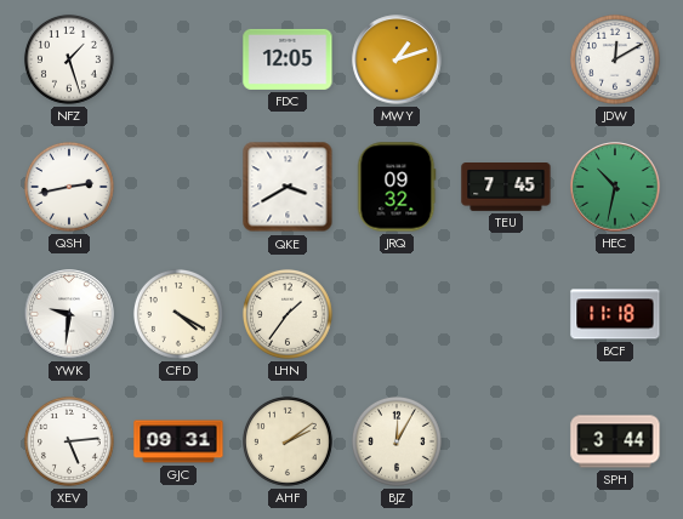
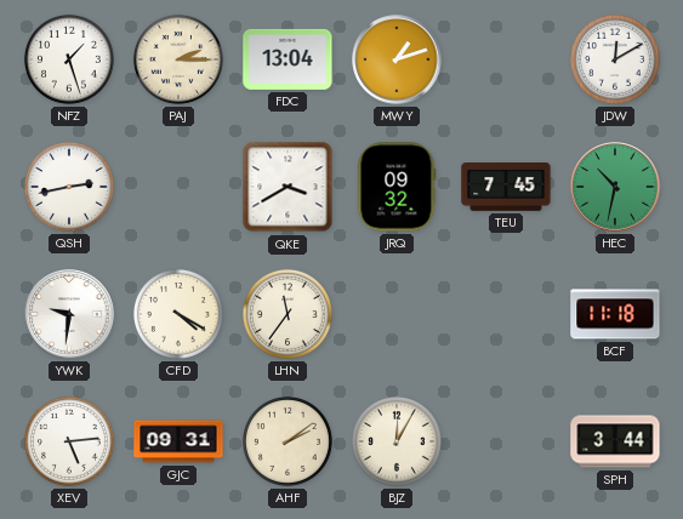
PAJ: none -> 2:15 (178, 59)
FDC: 12:05 -> 13:04 (288, 59)
LHN: 1:36 -> 11:36 (288, 314)
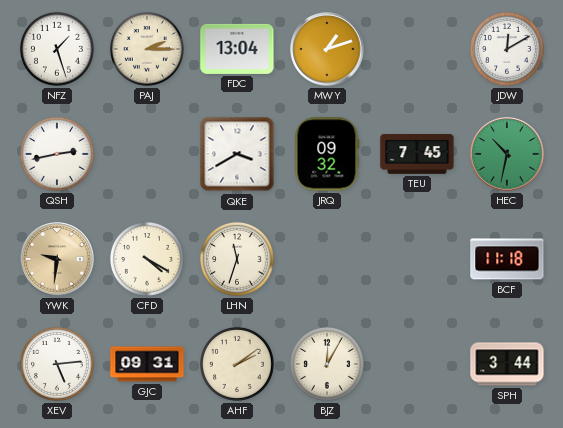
YWK dial: white -> champagne (57, 259)
LHN: 11:36 -> 11:33 (237, 259)
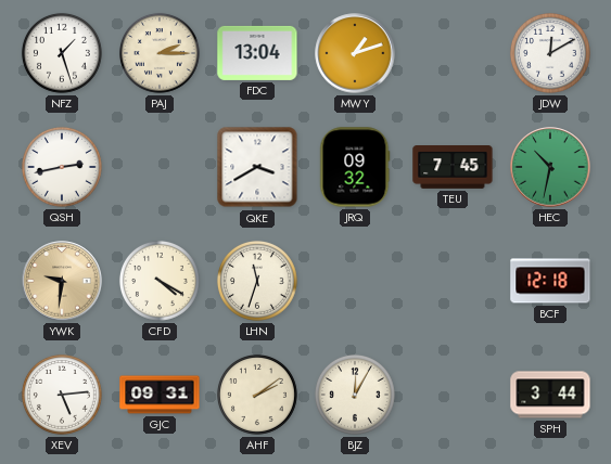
BCF: 11:18 -> 12:18 (550, 281)
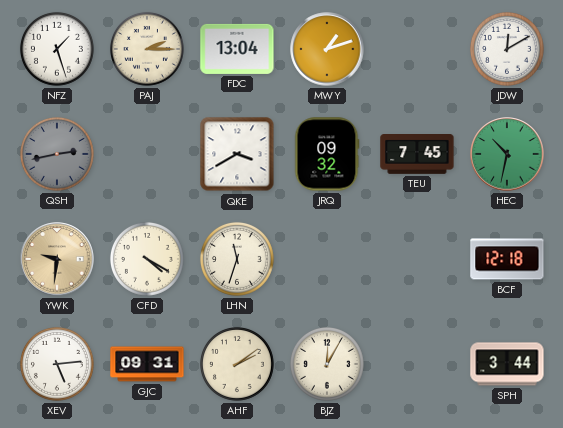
QSH dial: white -> grey (57, 154)
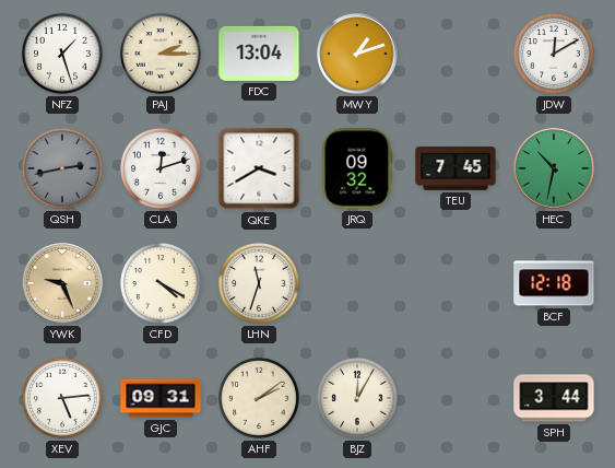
CLA: none -> 12:12 (161, 168)
YWK: 9:31 -> 9:26 (62, 283)
